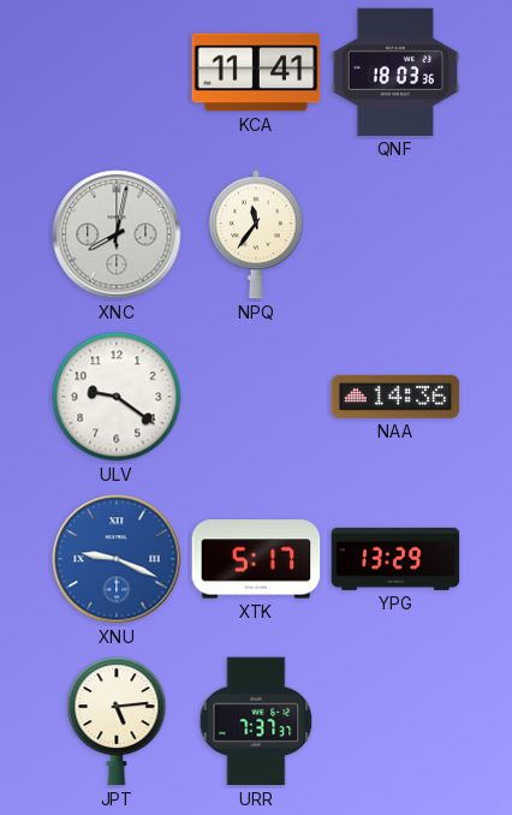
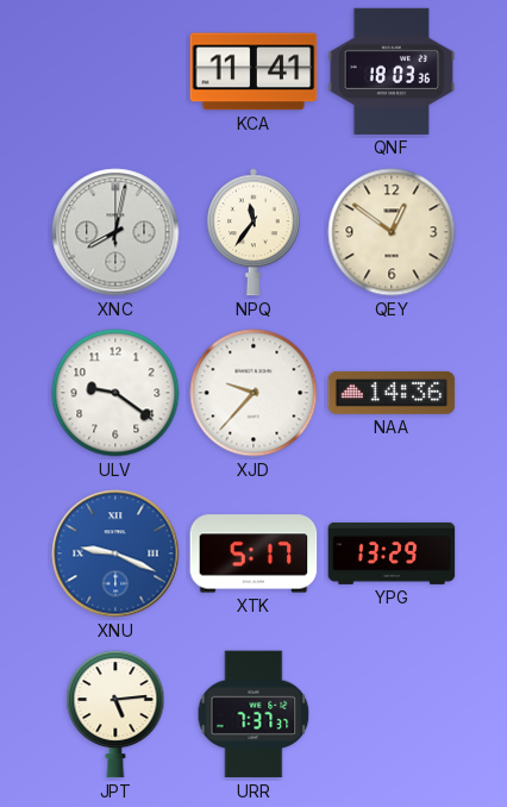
QEY: none -> 12:51 (392, 232)
XJD: none -> 9:37 (253, 393)
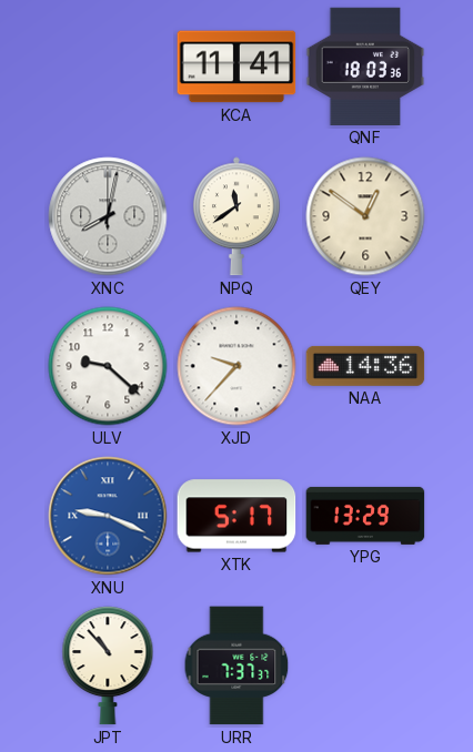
NPQ: 11:36 -> 11:39 (238, 216)
ULV: 9:21 -> 9:22 (108, 366)
JPT: 5:14 -> 10:53 (108, 665)
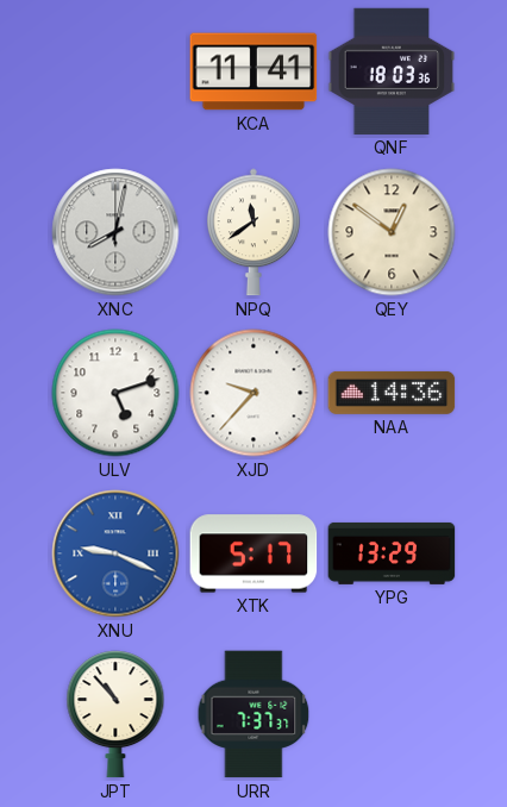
ULV: 9:22 -> 5:12 (115, 393)
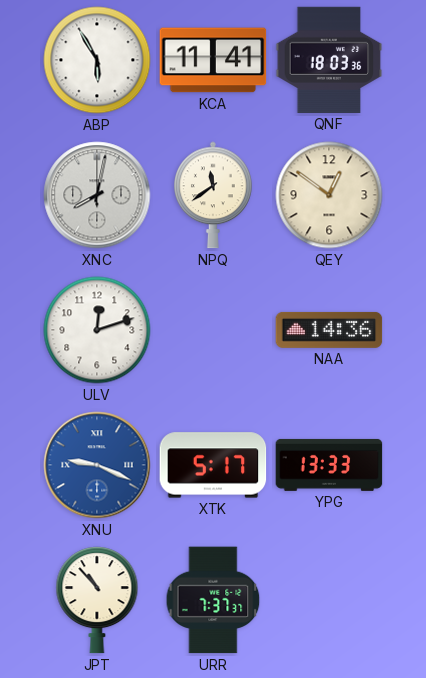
ABP: none -> 5:55 (97, 60)
ULV: 5:12 -> 12:12 (97, 330)
XJD: 9:37 -> none (253, 393)
YPG: 13:29 -> 13:33 (329, 465)
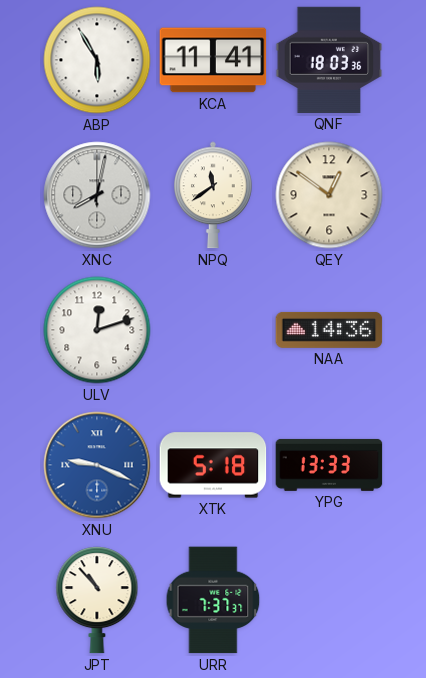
XTK: 5:17 -> 5:18 (213, 465)
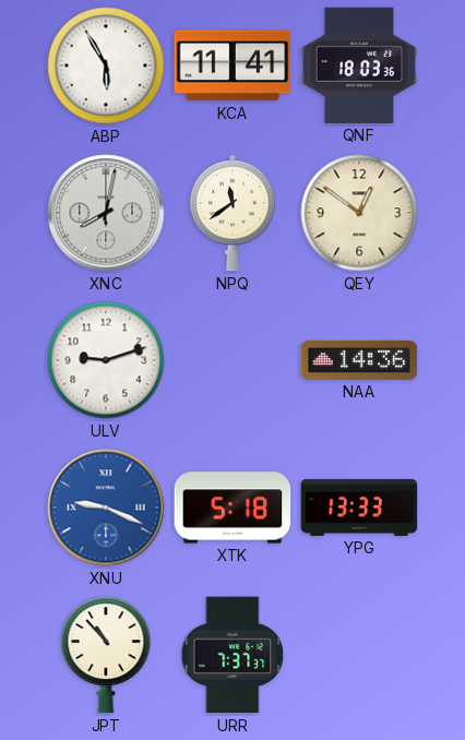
ULV: 12:12 -> 9:12 (106, 360)
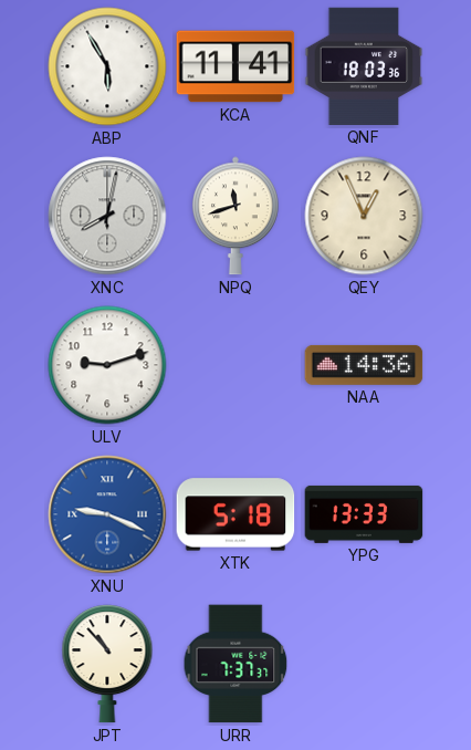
NPQ: 11:39 -> 11:42 (237, 216)
QEY: 12:51 -> 12:56 (364, 216)
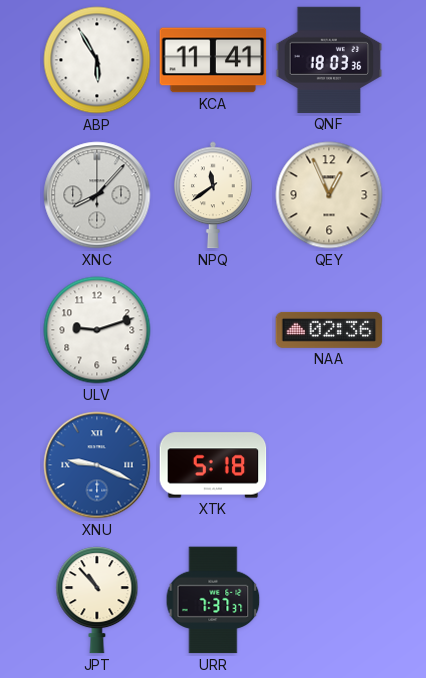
XNC: 8:02 -> 8:07 (97, 195)
NPQ: 11:42 -> 11:39 (214, 195)
NAA: 14:36 -> 02:36 (329, 330)
YPG: 13:33 -> none (364, 514)
